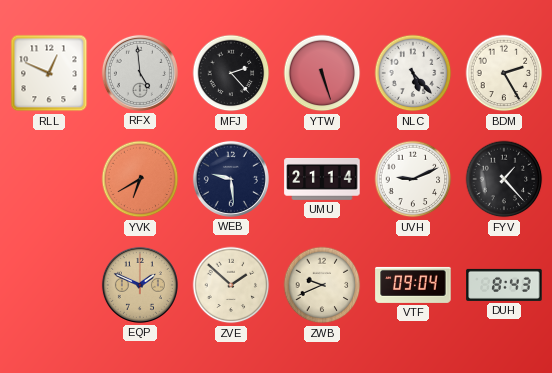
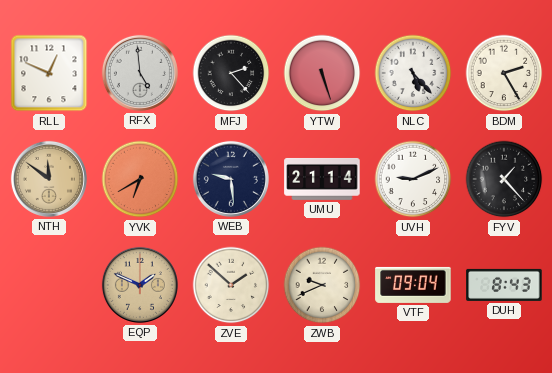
NTH: none -> 11:51 (49, 179)
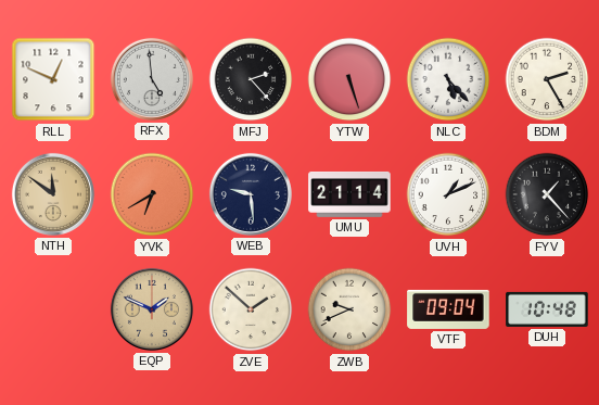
UVH: 9:11 -> 1:11 (448, 194)
DUH: 8:43 -> 10:48 (547, 309)
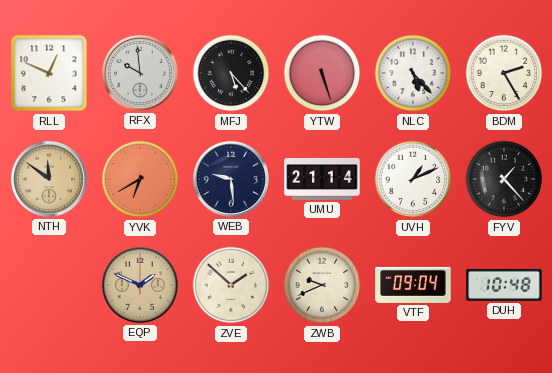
RFX: 4:59 -> 9:59 (140, 73)
MFJ: 2:23 -> 5:23 (231, 73)
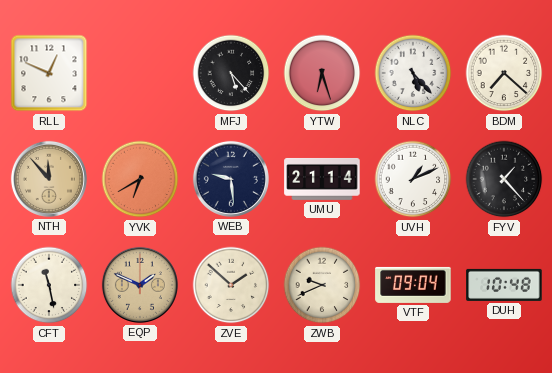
RFX: 9:59 -> none (140, 73)
YTW: 5:27 -> 6:27 (322, 73)
BDM: 2:25 -> 7:22 (504, 73)
NTH: 11:51 -> 11:53 (49, 179)
CFT: none -> 11:28 (49, 285)
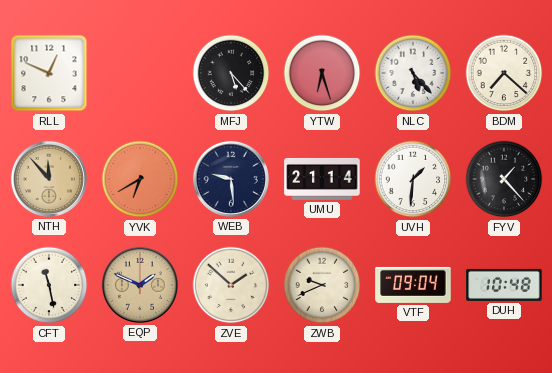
UVH: 1:11 -> 1:31 (413, 179)
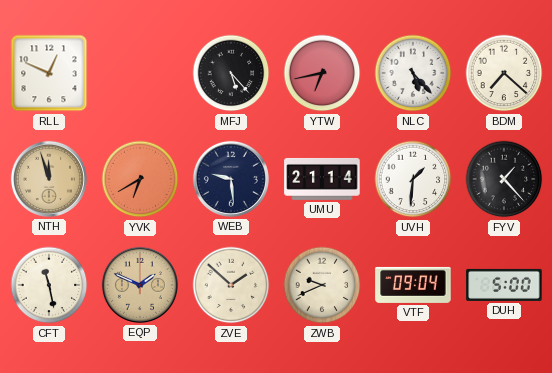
YTW: 6:27 -> 6:43 (322, 73)
NTH: 11:53 -> 11:57 (49, 179)
DUH: 10:48 -> 5:00 (504, 285)
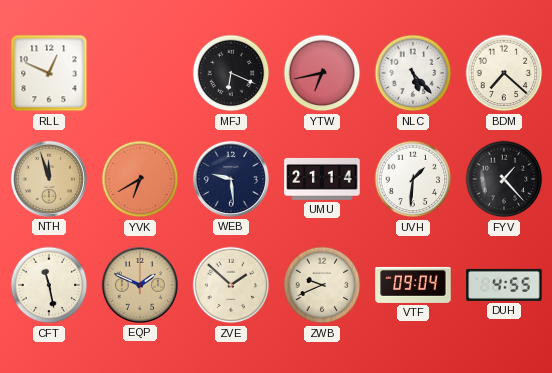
MFJ: 5:23 -> 6:19 (231, 73)
DUH: 5:00 -> 4:55 (504, 285)
